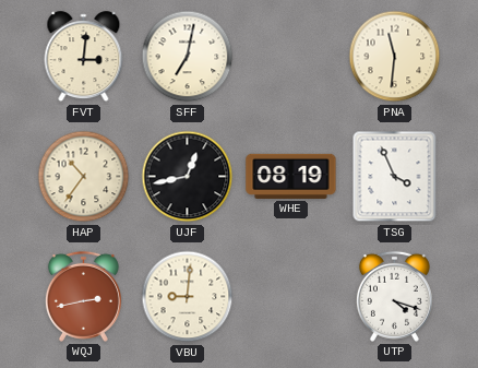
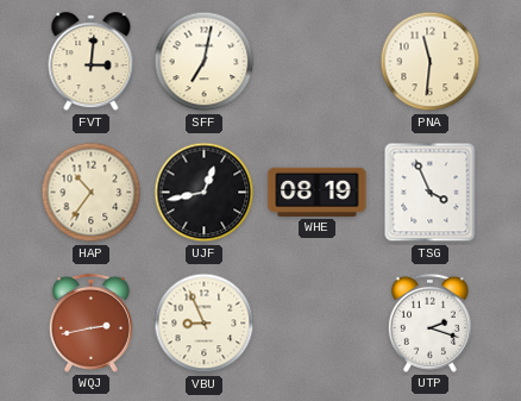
VBU: 9:01 -> 8:56 (205, 324)
UTP: 4:18 -> 2:18 (429, 322)
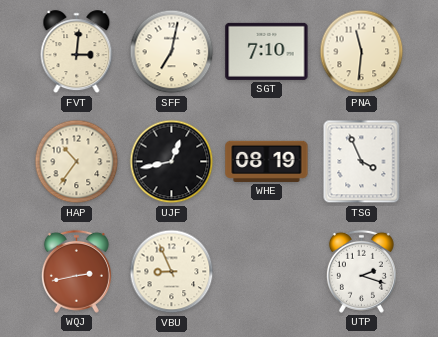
SGT: none -> 7:10 (267, 51)
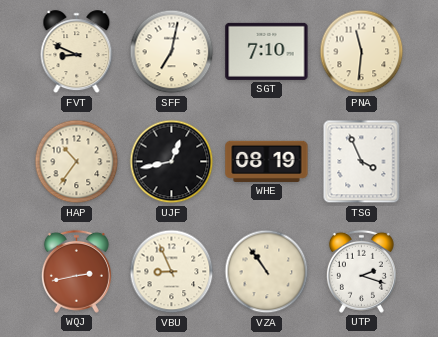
FVT: 3:01 -> 8:49 (77, 52)
VZA: none -> 10:54 (267, 272)
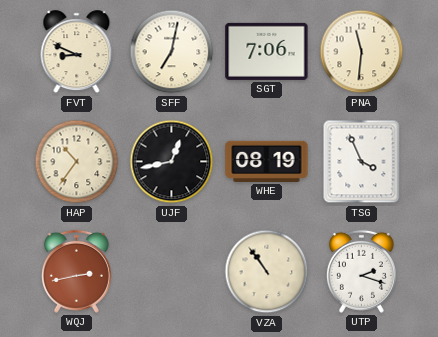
SGT: 7:10 -> 7:06 (267, 51)
VBU: 8:56 -> none (172, 272)
